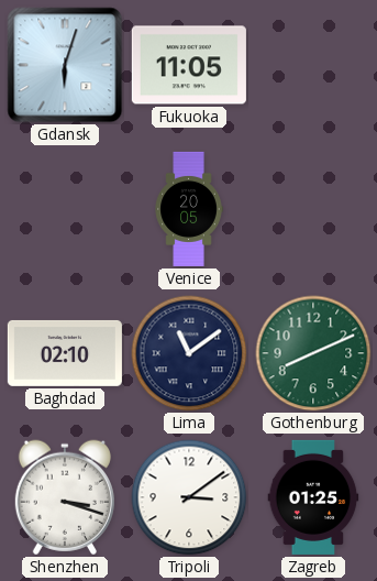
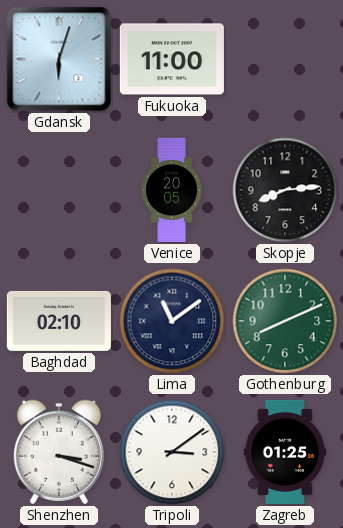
Fukuoka: 11:05 -> 11:00 (172, 59)
Skopje: none -> 8:14 (285, 190)
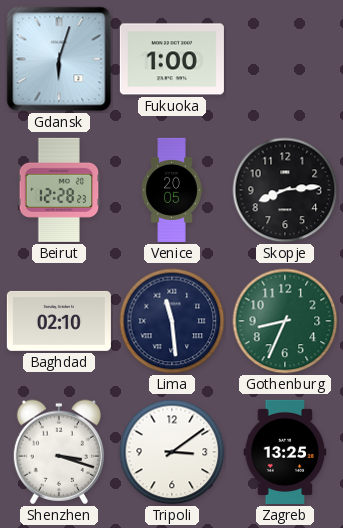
Fukuoka: 11:00 -> 1:00 (172, 59)
Beirut: none -> 12:28 (59, 190)
Lima: 11:09 -> 11:29 (172, 321)
Gothenburg: 8:11 -> 8:34 (285, 321)
Zagreb: 01:25 -> 13:25 (285, 452)
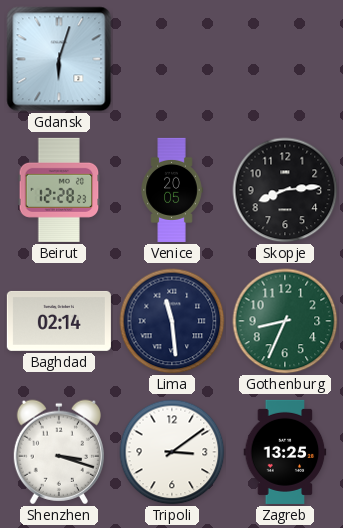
Fukuoka: 1:00 -> none (172, 59)
Baghdad: 02:10 -> 02:14 (59, 321)
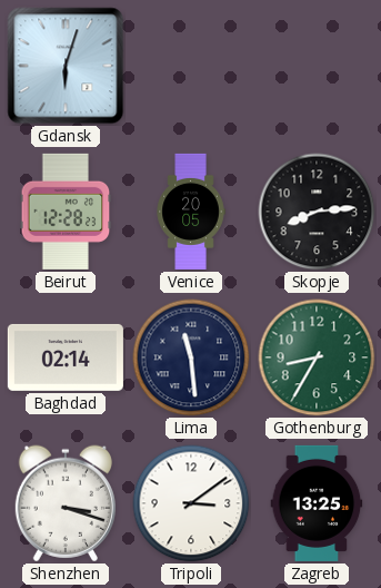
Gothenburg: 8:34 -> 8:35 (317, 357)
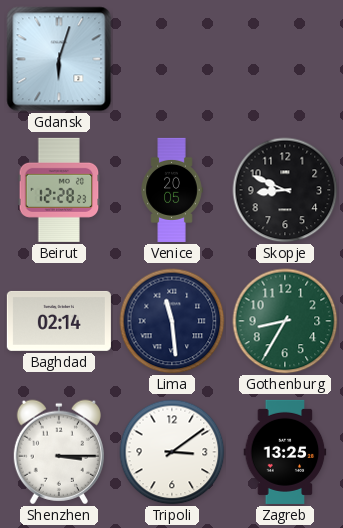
Skopje: 8:14 -> 8:49 (285, 190)
Shenzhen: 3:18 -> 3:15 (59, 452)
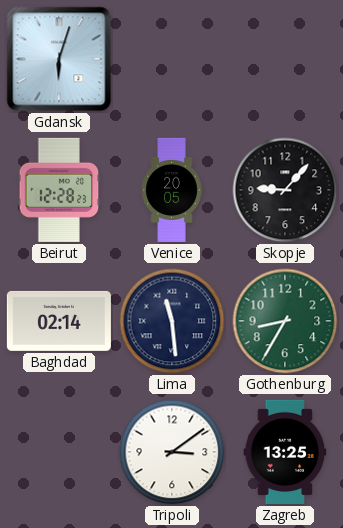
Skopje: 8:49 -> 9:07 (285, 190)
Shenzhen: 3:15 -> none (59, 452)
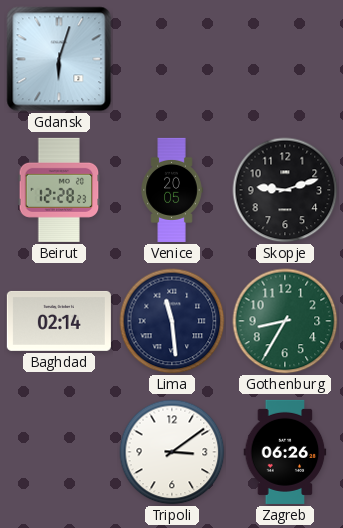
Skopje: 9:07 -> 9:12 (285, 190)
Zagreb: 13:25 -> 06:26 (285, 452)
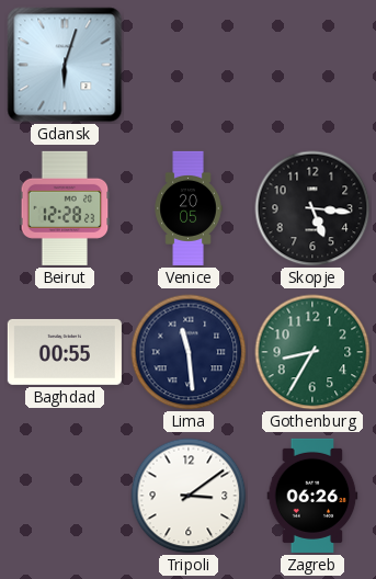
Skopje: 9:12 -> 5:16 (312, 208)
Baghdad: 02:14 -> 00:55 (65, 352)
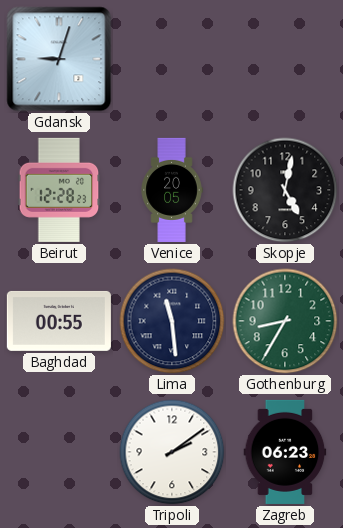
Gdansk: 6:03 -> 9:03 (59, 59)
Skopje: 5:16 -> 5:02 (285, 190)
Tripoli: 3:09 -> 2:09 (172, 452)
Zagreb: 06:26 -> 06:23 (285, 452)
